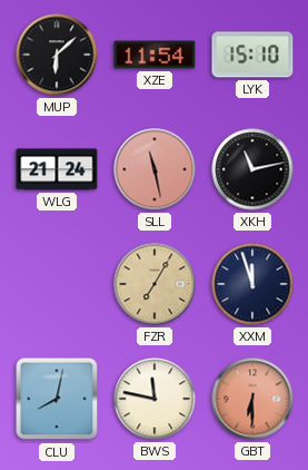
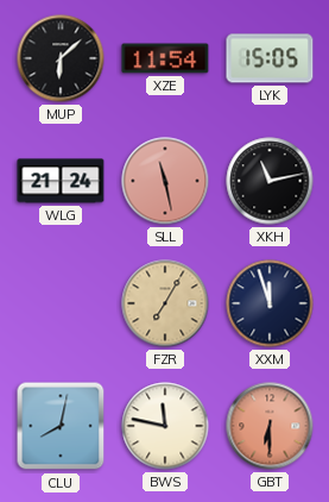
LYK: 15:10 -> 15:05 (270, 58)
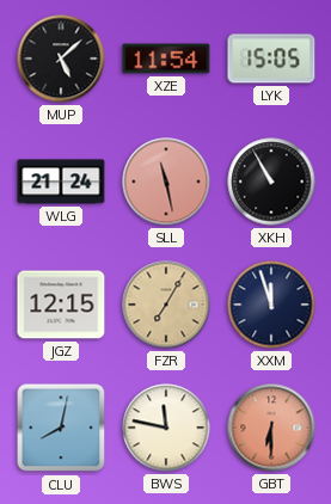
MUP: 6:08 -> 5:08 (61, 59)
XKH: 11:13 -> 10:55 (271, 182)
JGZ: none -> 12:15 (61, 305)
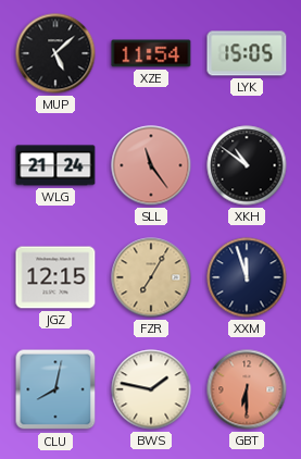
SLL: 11:28 -> 11:24 (151, 165)
XKH: 10:55 -> 10:51 (247, 165)
BWS: 11:47 -> 1:47 (151, 389)
